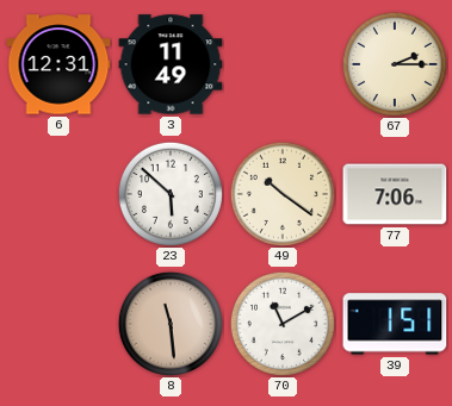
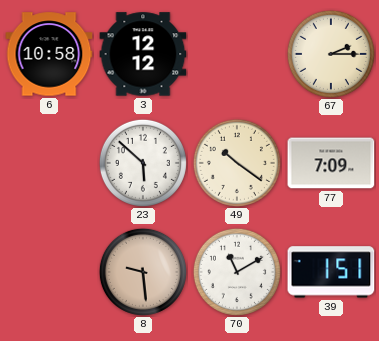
6: 12:31 -> 10:58 (49, 54)
3: 11:49 -> 12:12 (143, 54)
77: 7:06 -> 7:09 (331, 163)
8: 11:29 -> 9:29 (143, 272)
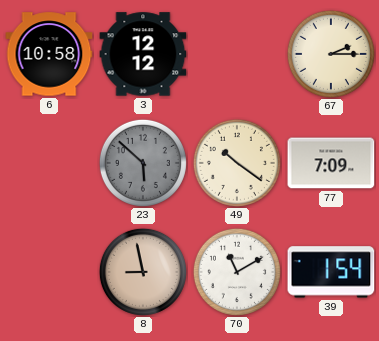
23 dial: white -> grey (143, 163)
8: 9:29 -> 8:58 (143, 272)
39: 1:51 -> 1:54 (331, 272)
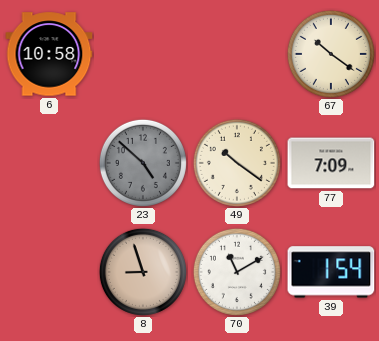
3: 12:12 -> none (143, 54)
67: 2:15 -> 10:21 (331, 54)
23: 5:52 -> 4:52 (143, 163)
8: 8:58 -> 8:57 (143, 272)
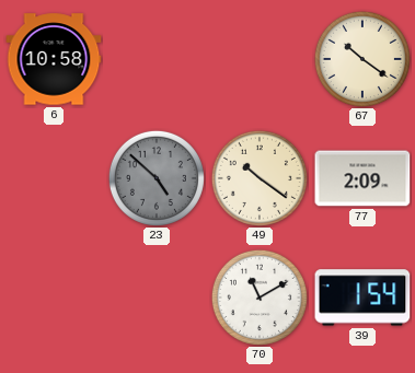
77: 7:09 -> 2:09 (362, 178)
8: 8:57 -> none (143, 272)
